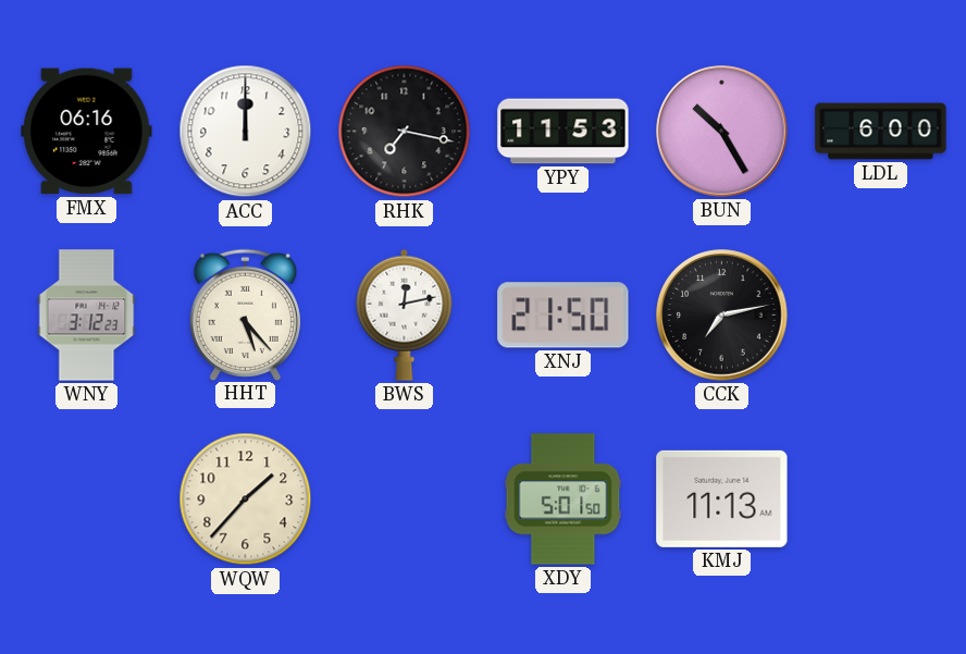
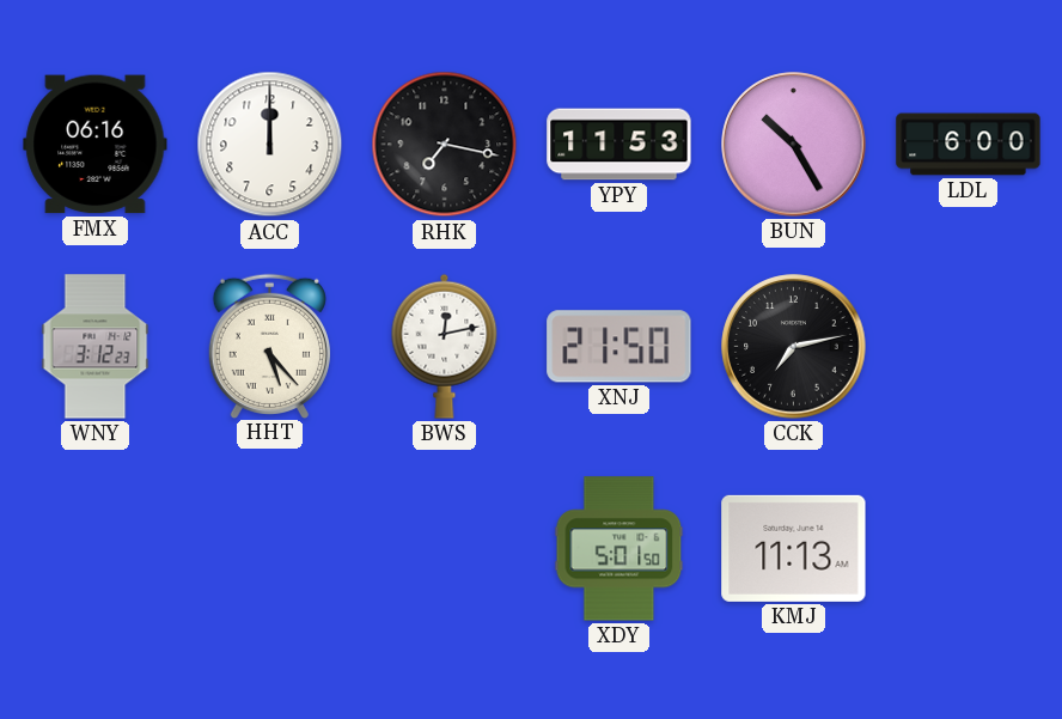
WQW: 1:37 -> none (246, 499)
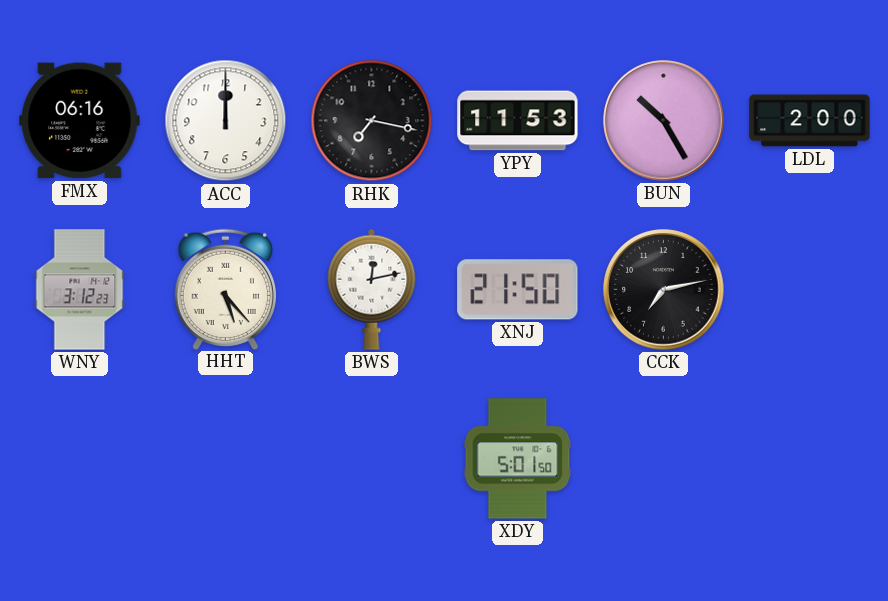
LDL: 6:00 -> 2:00 (810, 121)
KMJ: 11:13 -> none (794, 548)
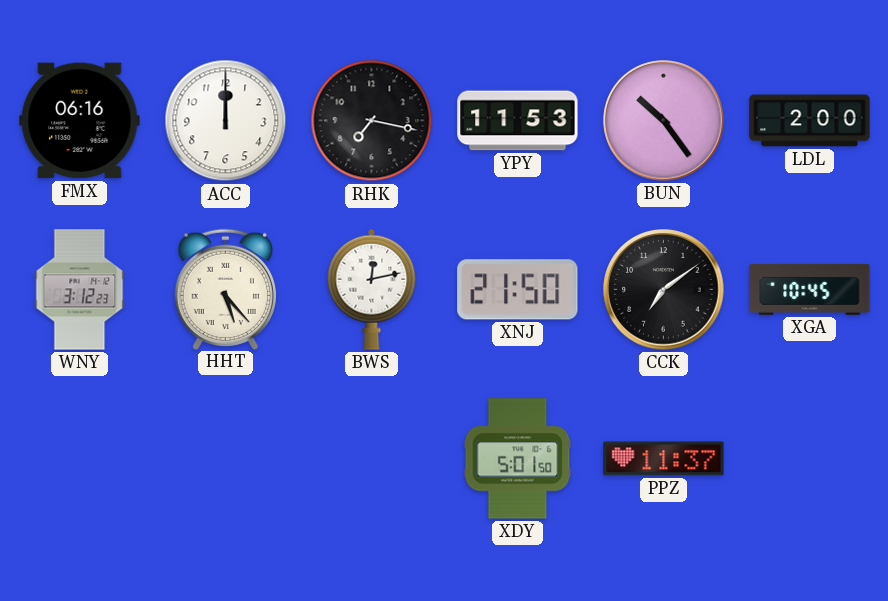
BUN: 10:25 -> 10:24 (664, 121)
CCK: 7:13 -> 7:09 (664, 290)
XGA: none -> 10:45 (810, 289)
PPZ: none -> 11:37 (664, 459)
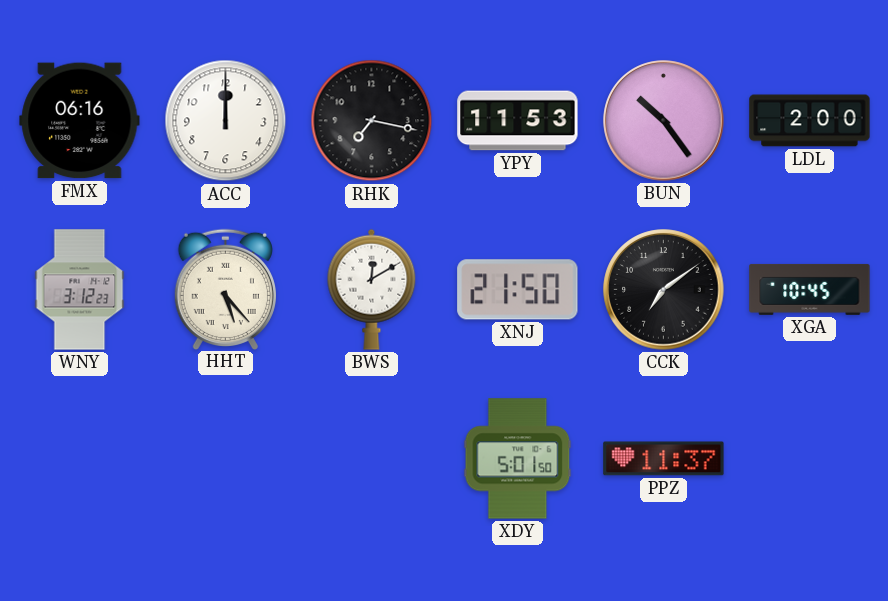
BWS: 12:13 -> 12:10 (372, 289)
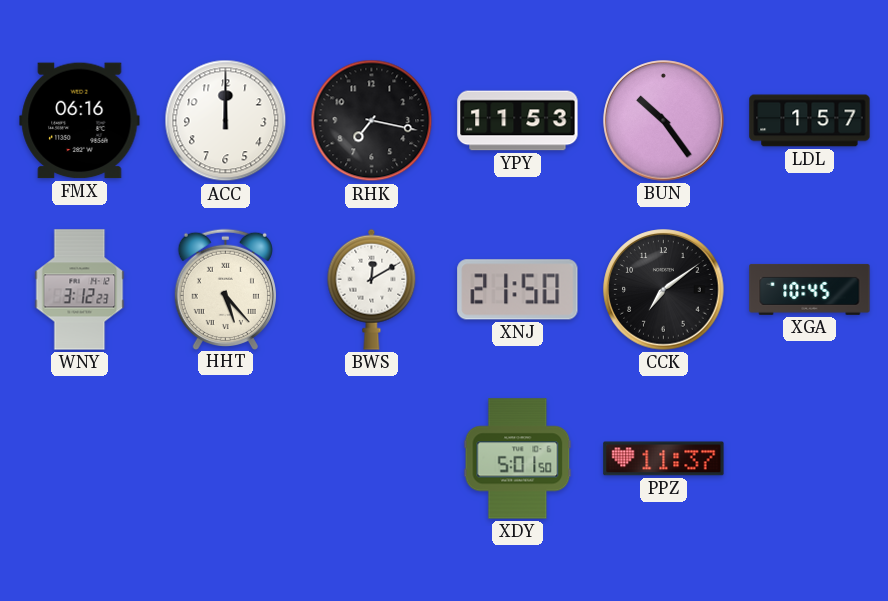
LDL: 2:00 -> 1:57 (810, 121)
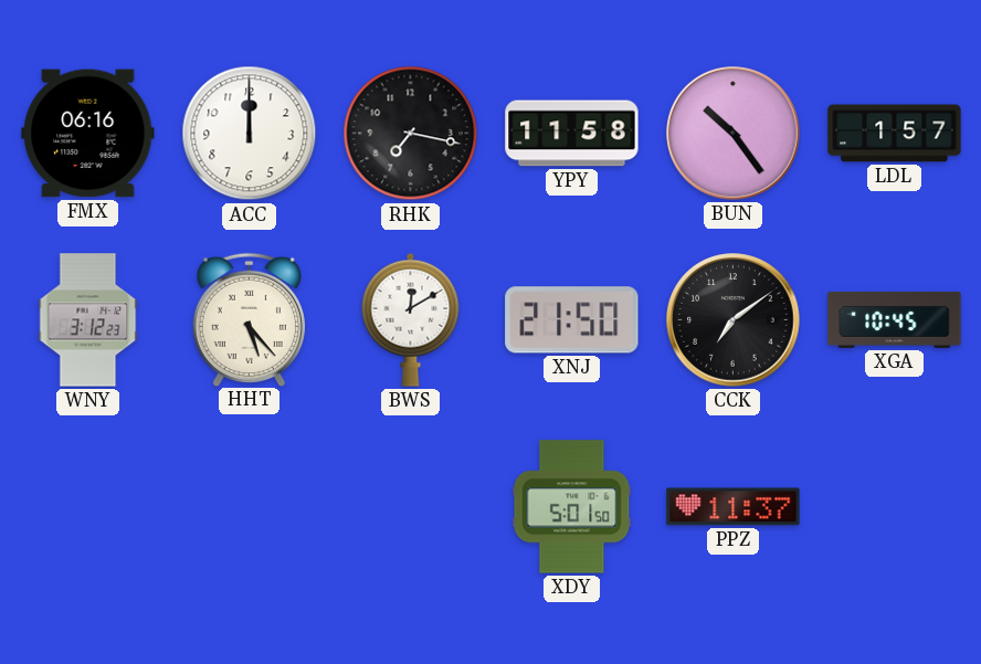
YPY: 11:53 -> 11:58 (572, 134)
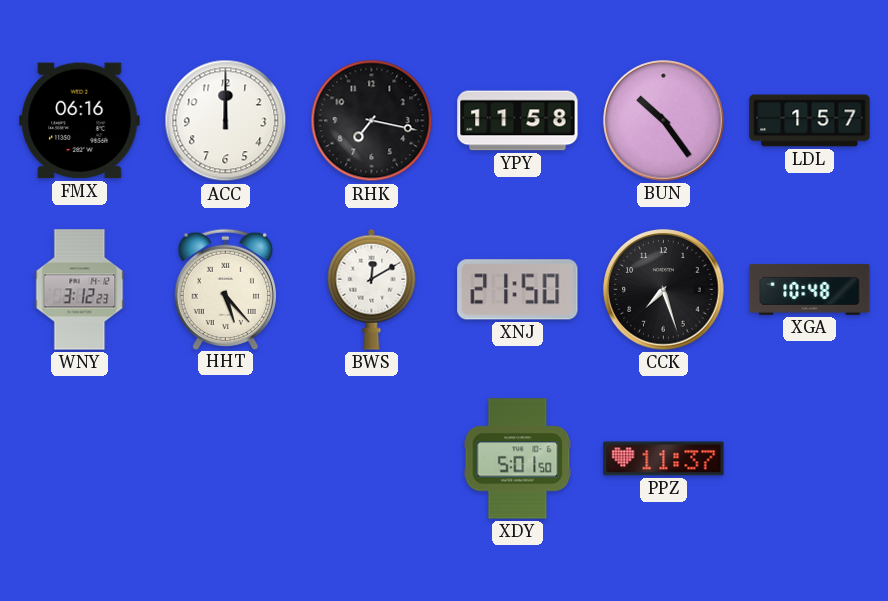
CCK: 7:09 -> 7:27 (664, 290)
XGA: 10:45 -> 10:48 (810, 289)
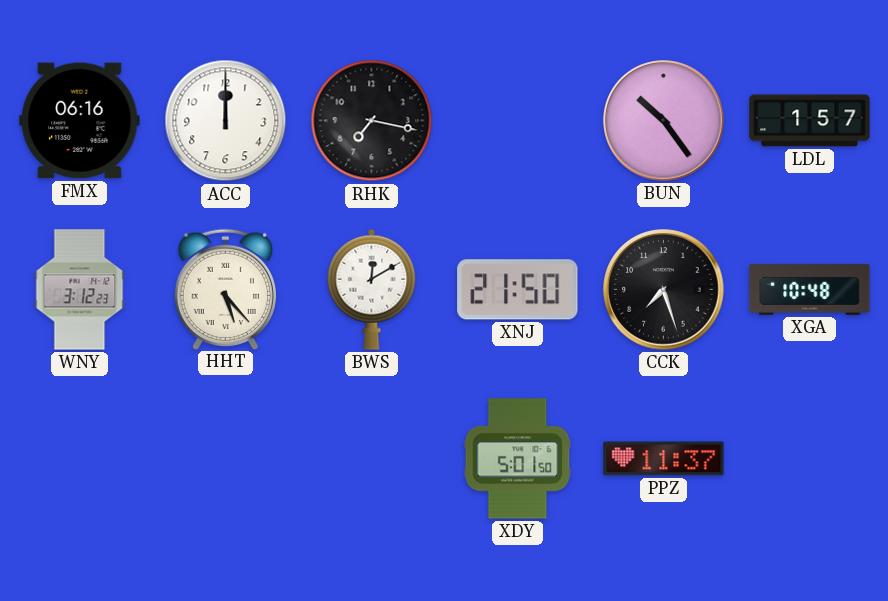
YPY: 11:58 -> none (518, 121)
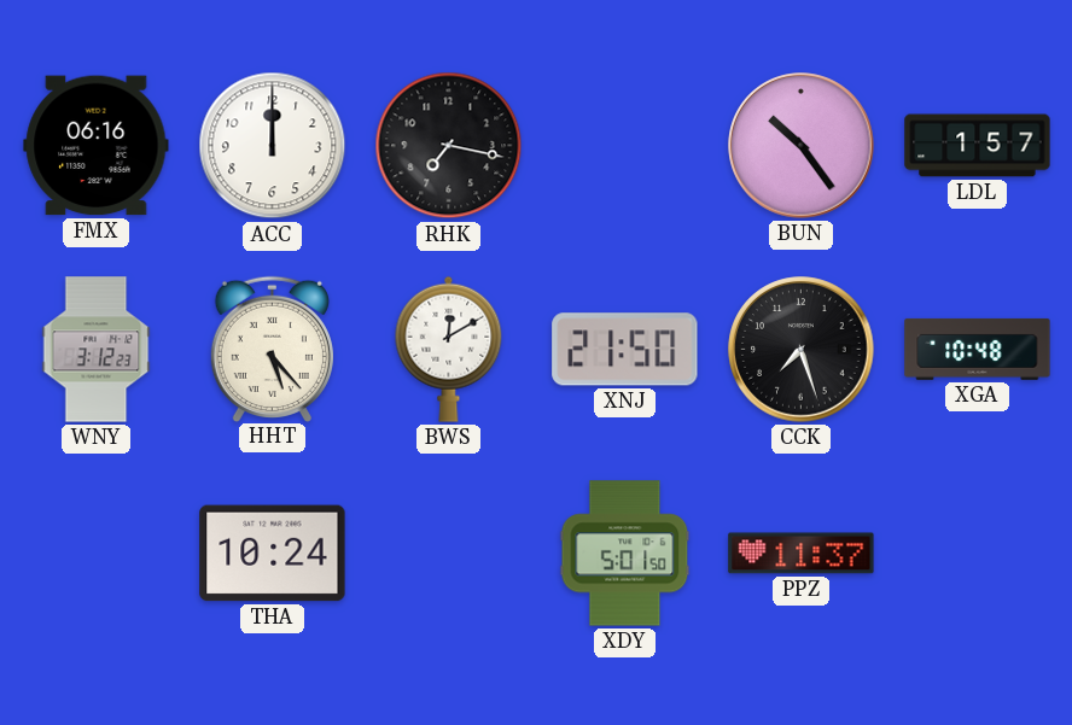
THA: none -> 10:24 (273, 554)
